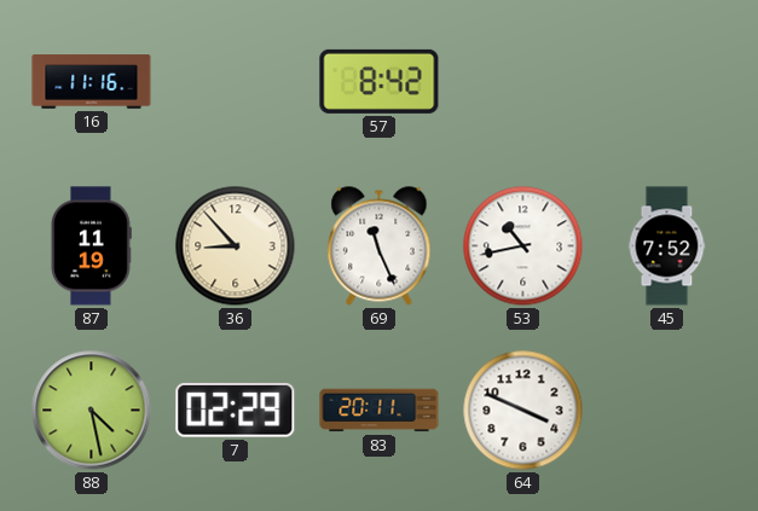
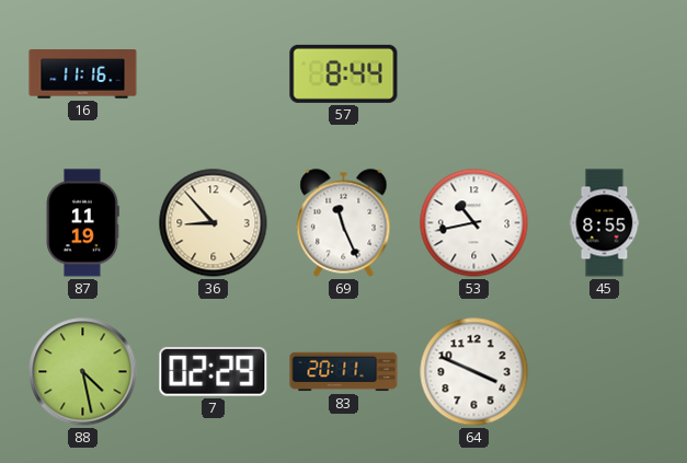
57: 8:42 -> 8:44 (344, 73)
45: 7:52 -> 8:55 (605, 223)
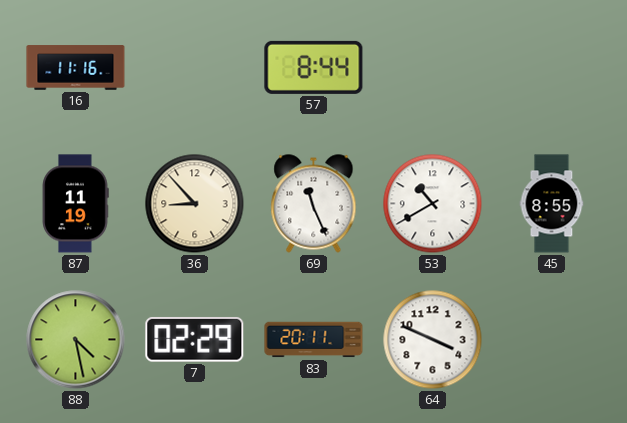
53: 10:43 -> 10:40 (433, 204)
